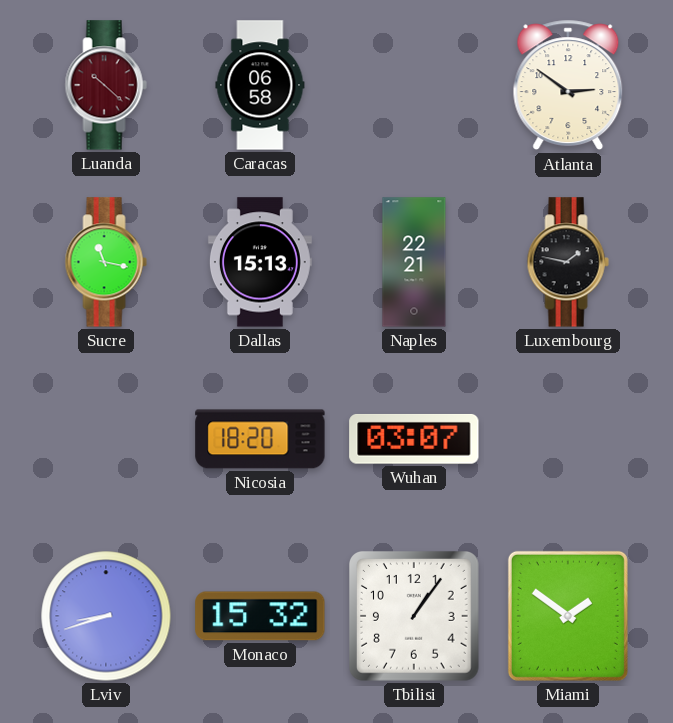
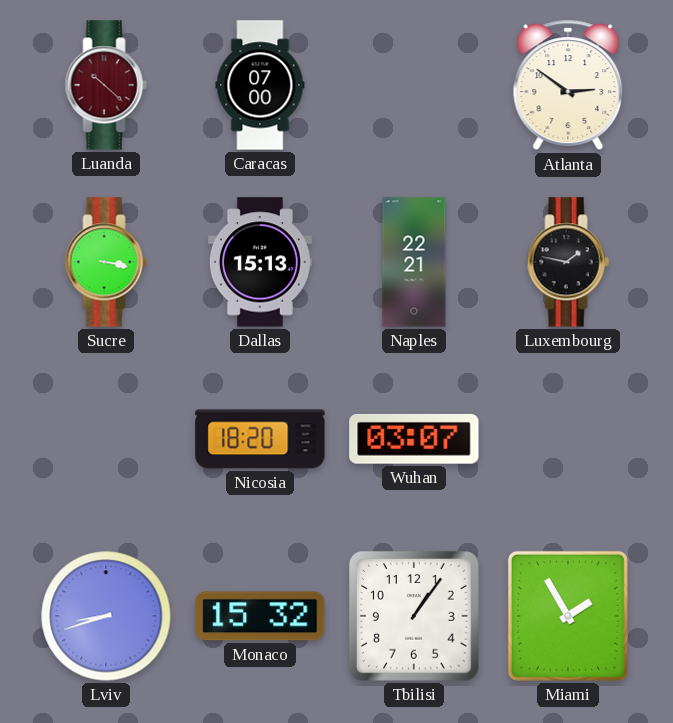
Caracas: 06:58 -> 07:00 (260, 85)
Sucre: 11:17 -> 3:17 (106, 262)
Miami: 1:51 -> 1:55 (568, 616)
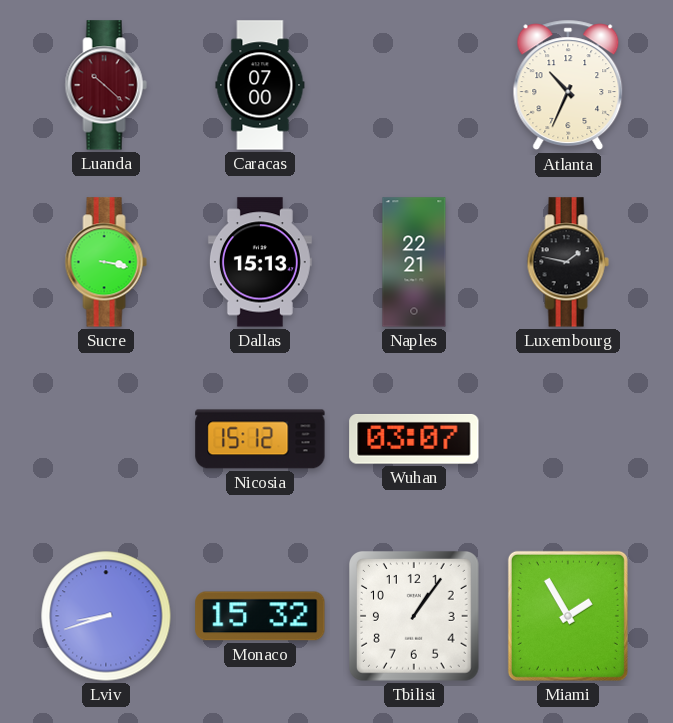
Atlanta: 2:51 -> 10:34 (568, 85)
Nicosia: 18:20 -> 15:12 (260, 439)
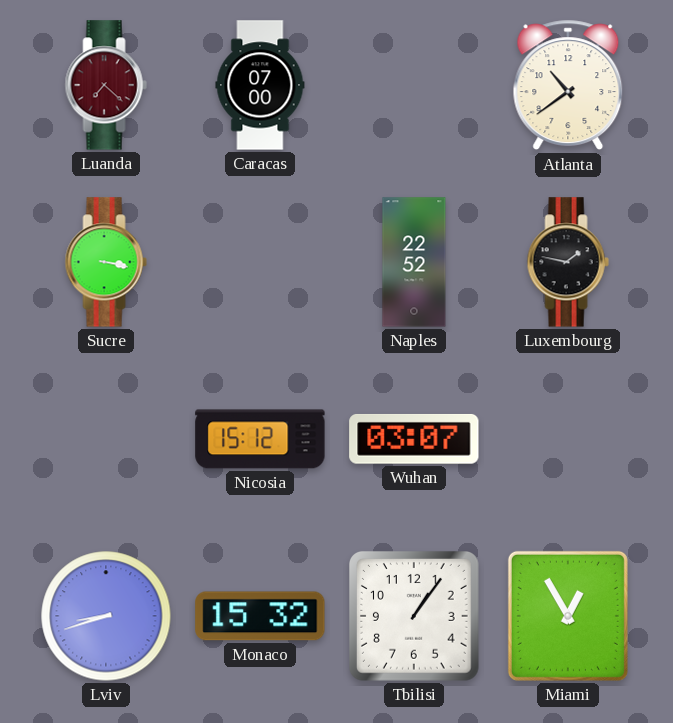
Luanda: 10:22 -> 7:22 (106, 85)
Atlanta: 10:34 -> 10:39 (568, 85)
Dallas: 15:13 -> none (260, 262)
Naples: 22:21 -> 22:52 (414, 262)
Miami: 1:55 -> 12:55 (568, 616)
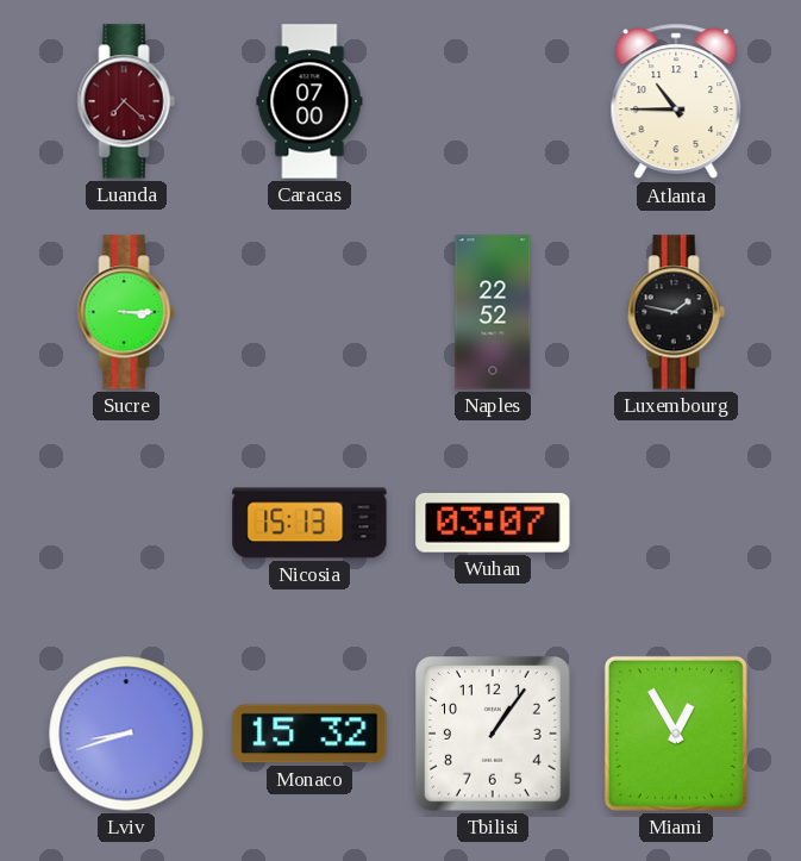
Atlanta: 10:39 -> 10:45 (676, 101)
Sucre: 3:17 -> 3:15 (126, 312)
Nicosia: 15:12 -> 15:13 (309, 523)
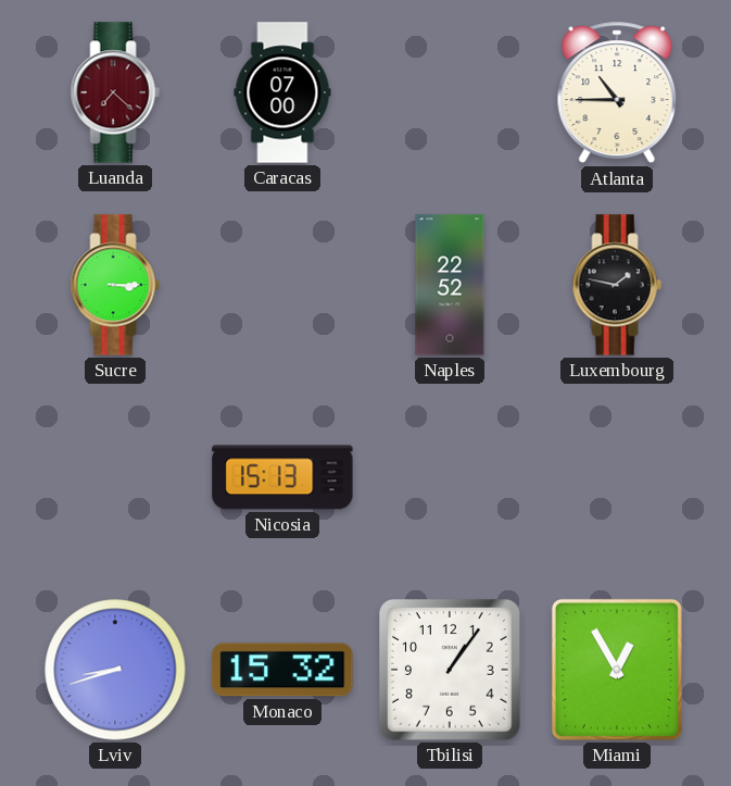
Wuhan: 03:07 -> none (493, 523)
